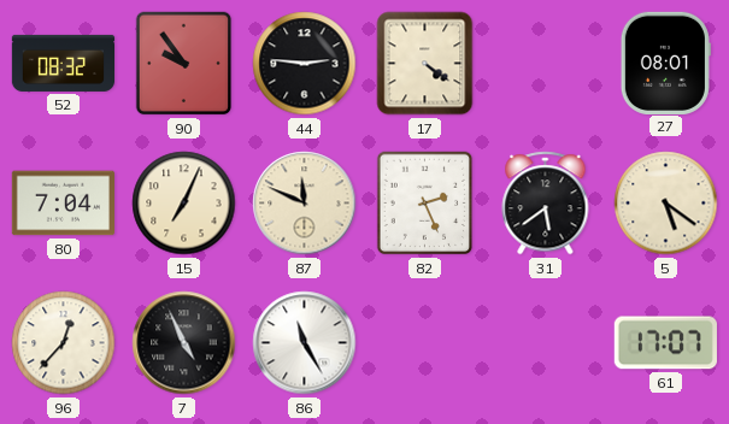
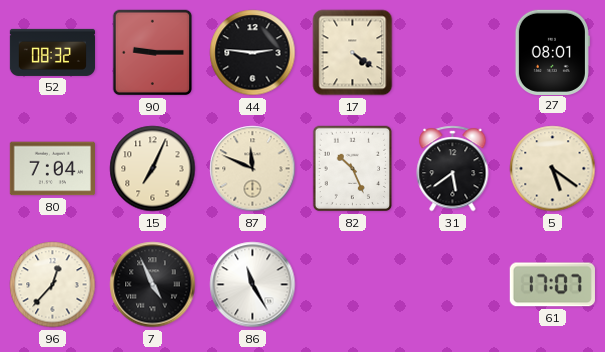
90: 9:54 -> 9:15 (153, 53)
82: 2:26 -> 10:26 (353, 169)
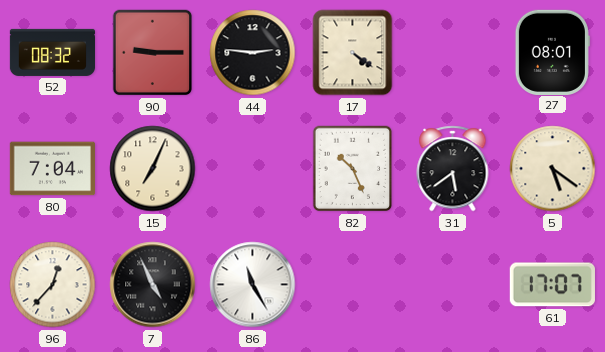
87: 11:49 -> none (253, 169)
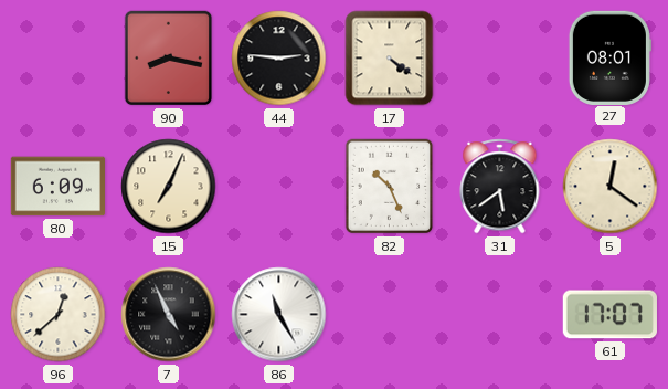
52: 08:32 -> none (53, 52)
90: 9:15 -> 8:17 (169, 59)
80: 7:04 -> 6:09 (57, 187)
5: 5:21 -> 12:21 (611, 187)
96: 12:37 -> 12:38 (59, 315)
